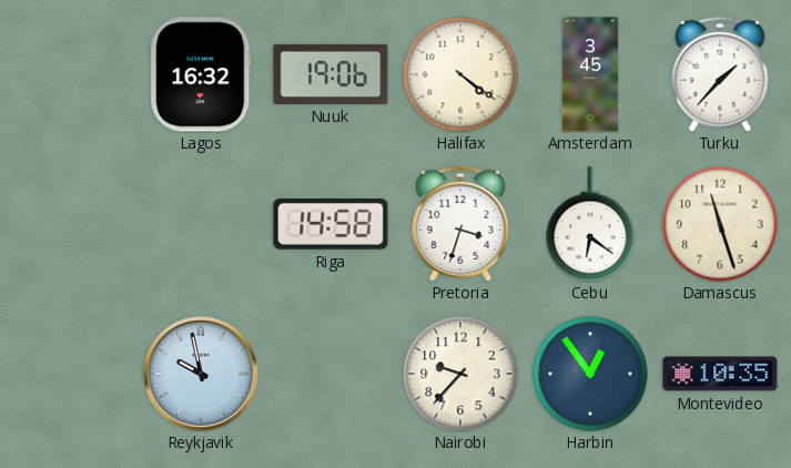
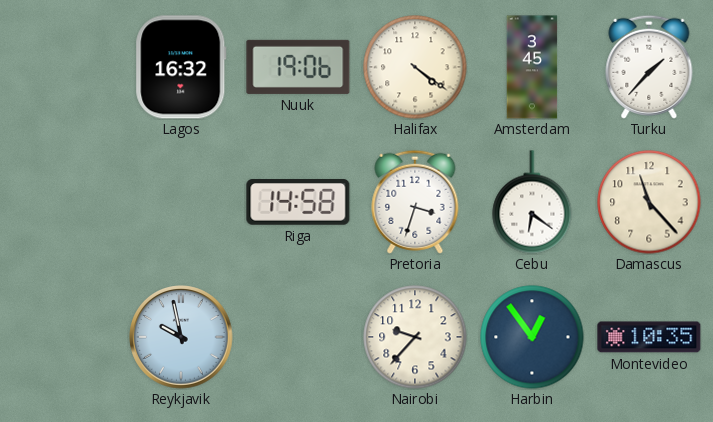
Damascus: 11:27 -> 11:23 (649, 202)
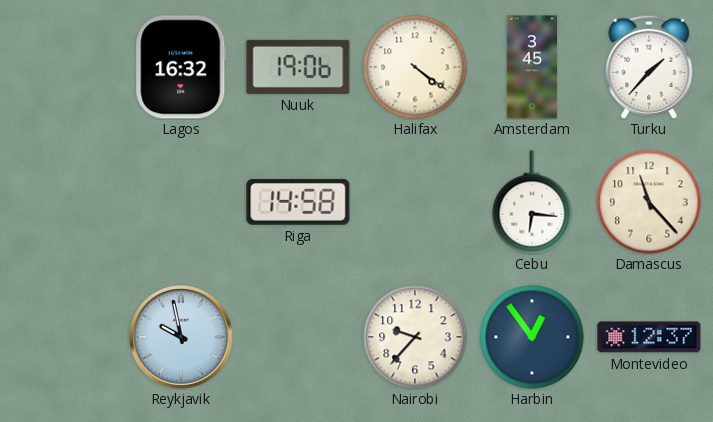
Pretoria: 3:33 -> none (415, 202)
Cebu: 6:21 -> 6:16 (532, 202)
Montevideo: 10:35 -> 12:37 (649, 337)
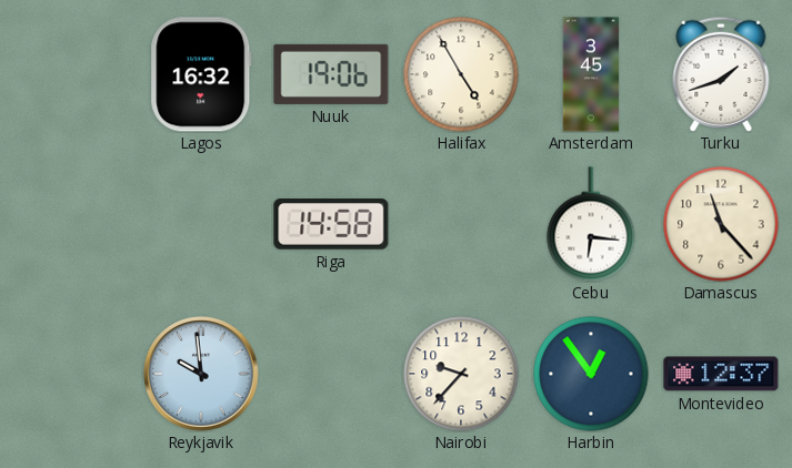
Halifax: 4:21 -> 4:55 (461, 74)
Turku: 1:37 -> 1:42 (721, 74)
Reykjavik: 9:58 -> 9:59 (201, 374)
